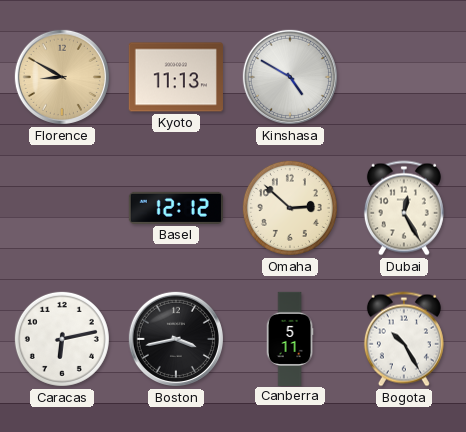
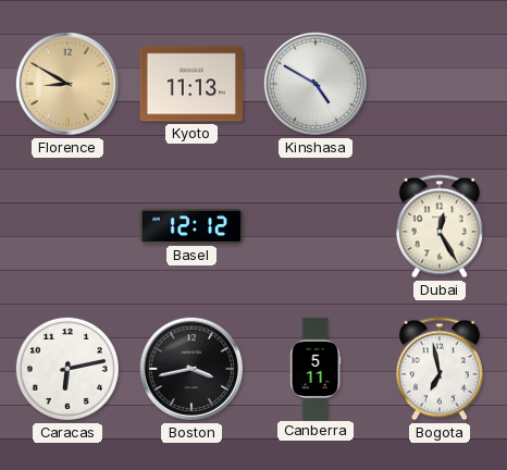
Omaha: 2:52 -> none (290, 208)
Bogota: 10:25 -> 6:58 (440, 369)
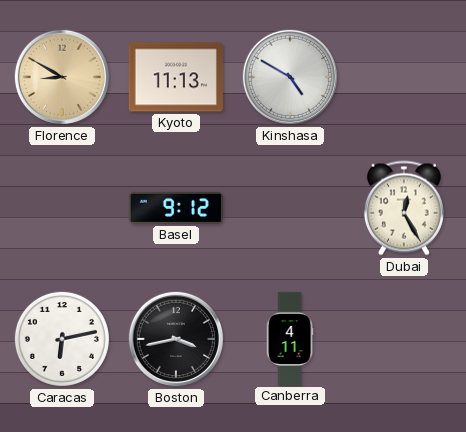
Basel: 12:12 -> 9:12 (176, 208)
Canberra: 5:11 -> 4:11 (290, 338)
Bogota: 6:58 -> none (440, 369)
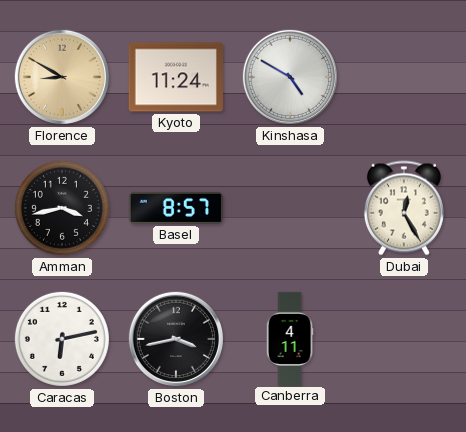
Kyoto: 11:13 -> 11:24 (176, 77)
Amman: none -> 3:43 (62, 208)
Basel: 9:12 -> 8:57 (176, 208)
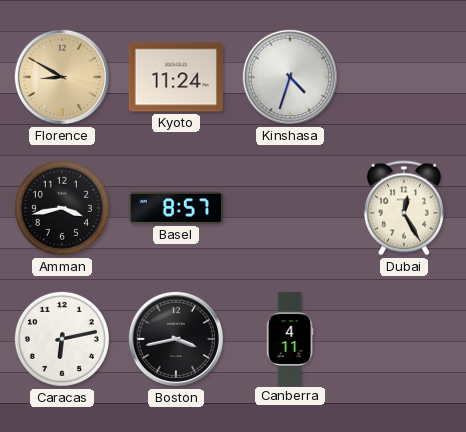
Kinshasa: 4:50 -> 4:33 (290, 77)
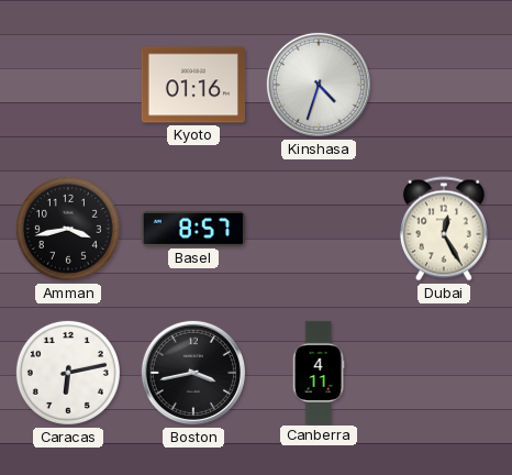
Florence: 8:50 -> none (62, 77)
Kyoto: 11:24 -> 01:16 (193, 85)
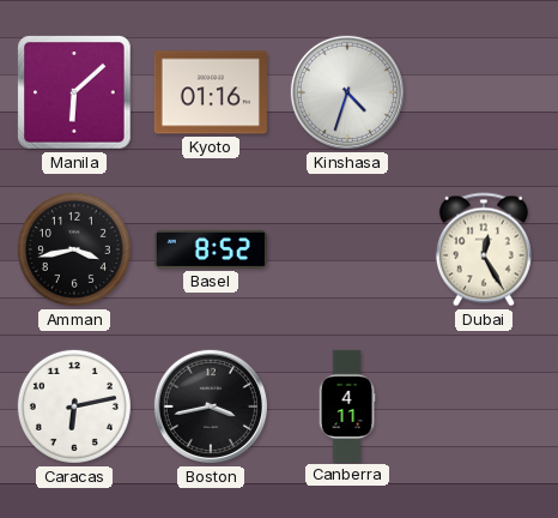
Manila: none -> 6:08 (74, 92)
Basel: 8:57 -> 8:52 (211, 249)
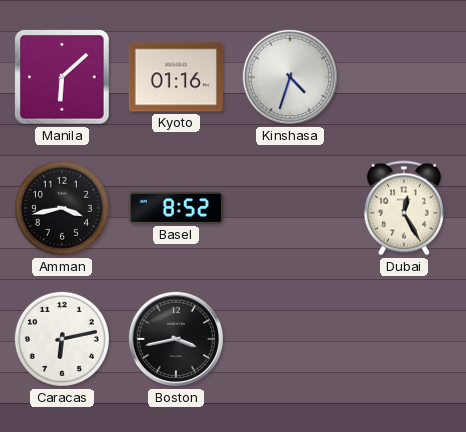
Canberra: 4:11 -> none (347, 405)
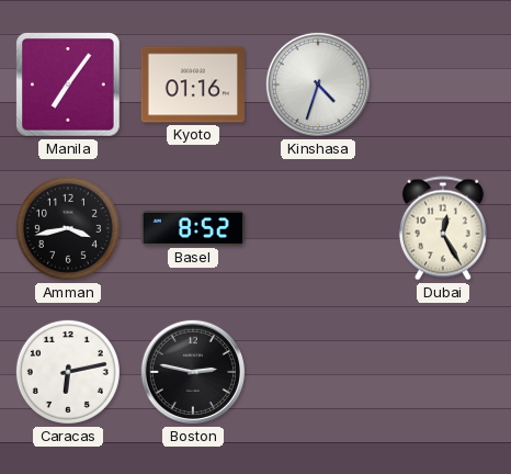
Manila: 6:08 -> 7:06 (68, 84)
Boston: 3:43 -> 2:47 (193, 372)
